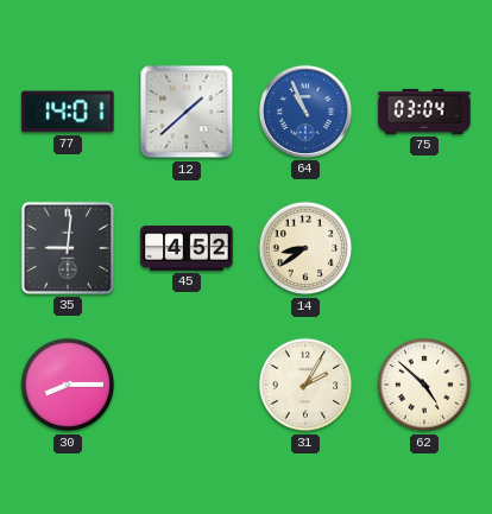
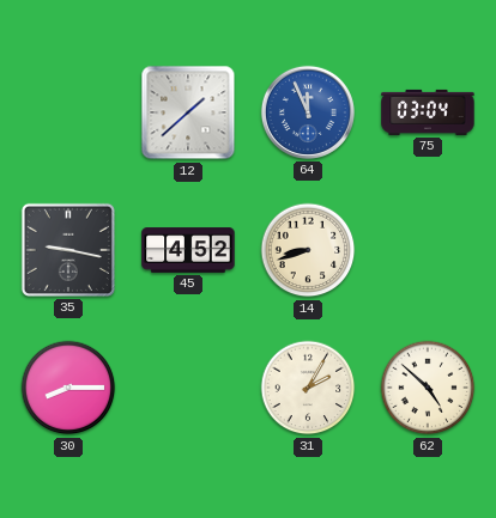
77: 14:01 -> none (68, 112)
64: 10:56 -> 11:56 (308, 112)
35: 9:01 -> 9:17 (68, 250)
14: 8:39 -> 8:42 (308, 250)
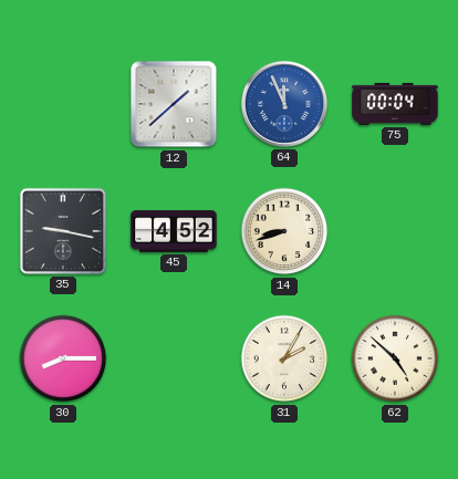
75: 03:04 -> 00:04 (395, 104)
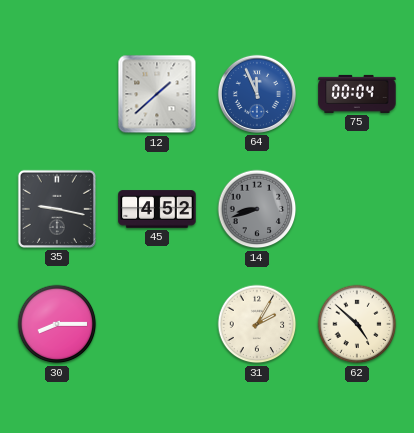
14 dial: cream -> grey (257, 209)
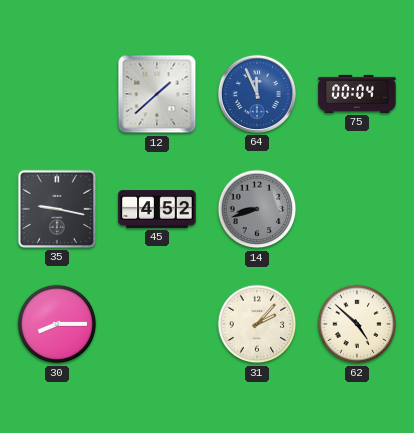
31: 2:05 -> 2:07 (257, 324)
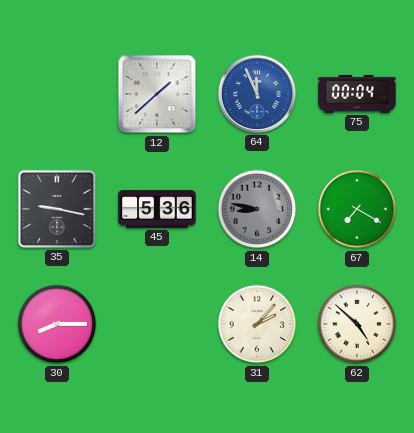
45: 4:52 -> 5:36 (157, 209)
14: 8:42 -> 8:47 (257, 209)
67: none -> 7:20 (357, 209)
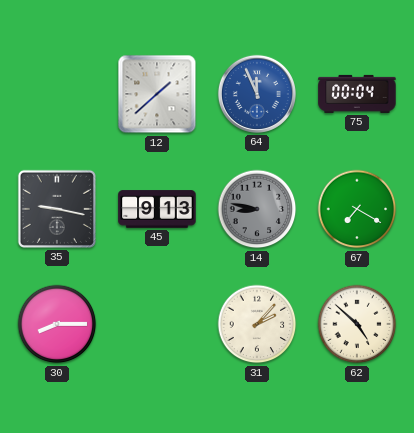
45: 5:36 -> 9:13 (157, 209)
